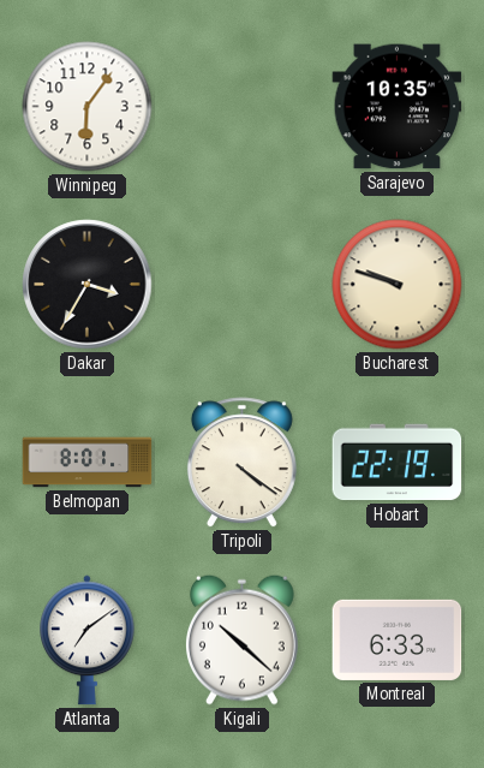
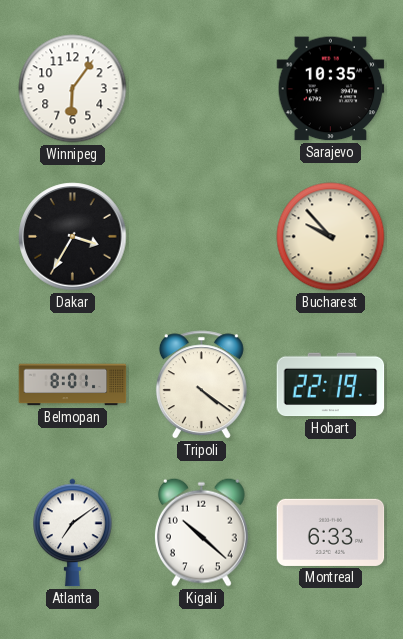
Bucharest: 9:48 -> 9:53 (331, 237)
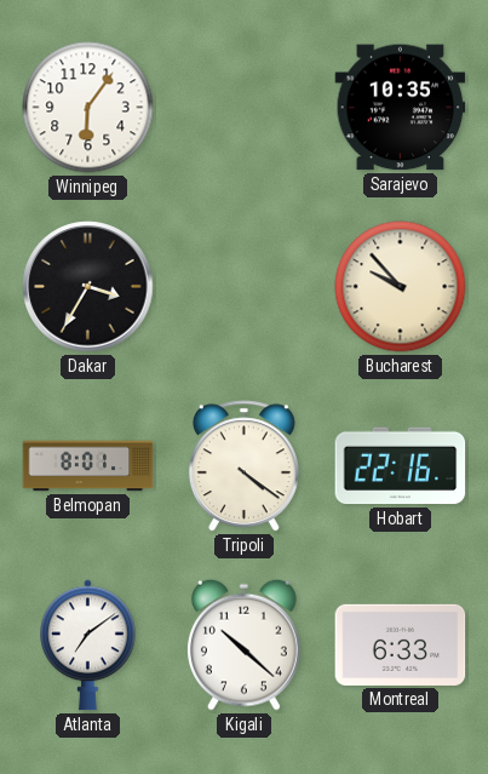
Hobart: 22:19 -> 22:16 (401, 466)
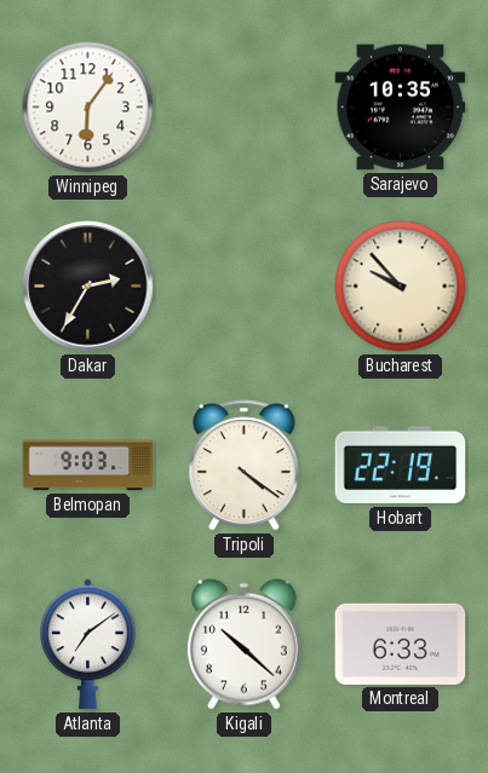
Dakar: 3:35 -> 2:35 (88, 287)
Belmopan: 8:01 -> 9:03 (88, 466)
Hobart: 22:16 -> 22:19 (401, 466)
